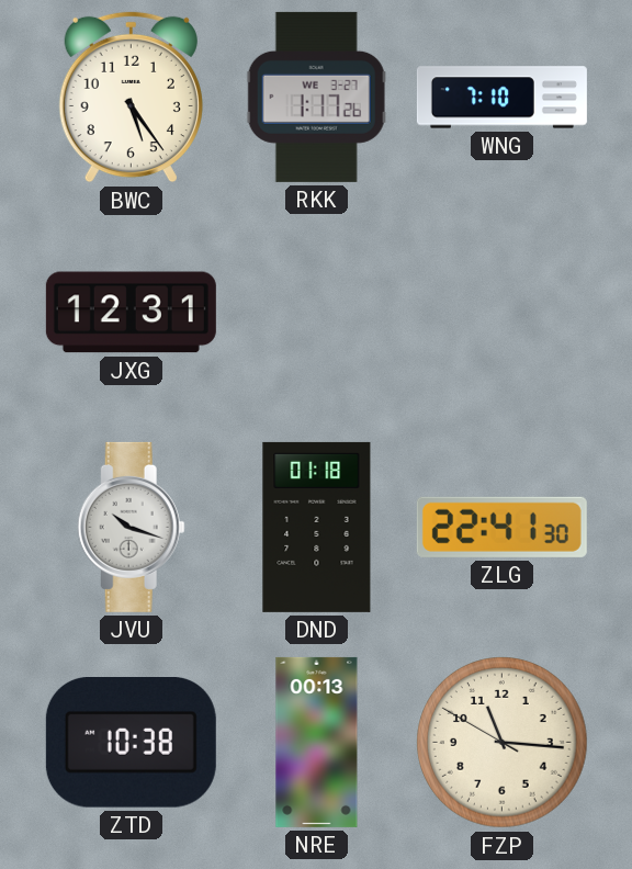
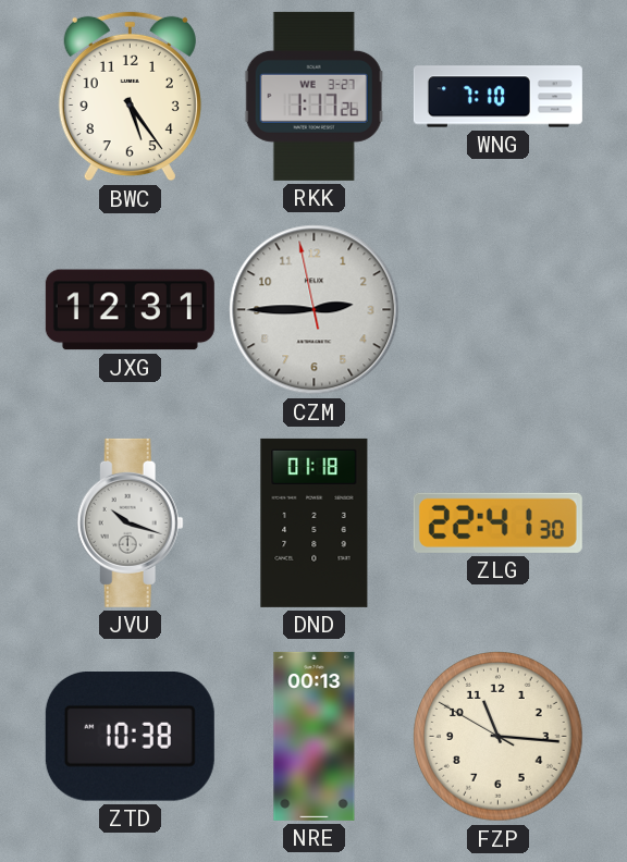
CZM: none -> 2:44 (315, 310)
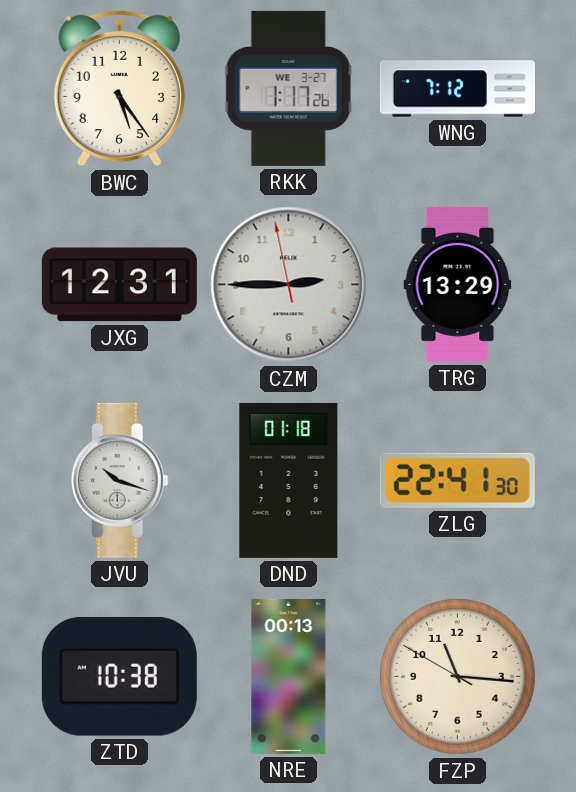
WNG: 7:10 -> 7:12 (457, 89)
TRG: none -> 13:29 (458, 284)
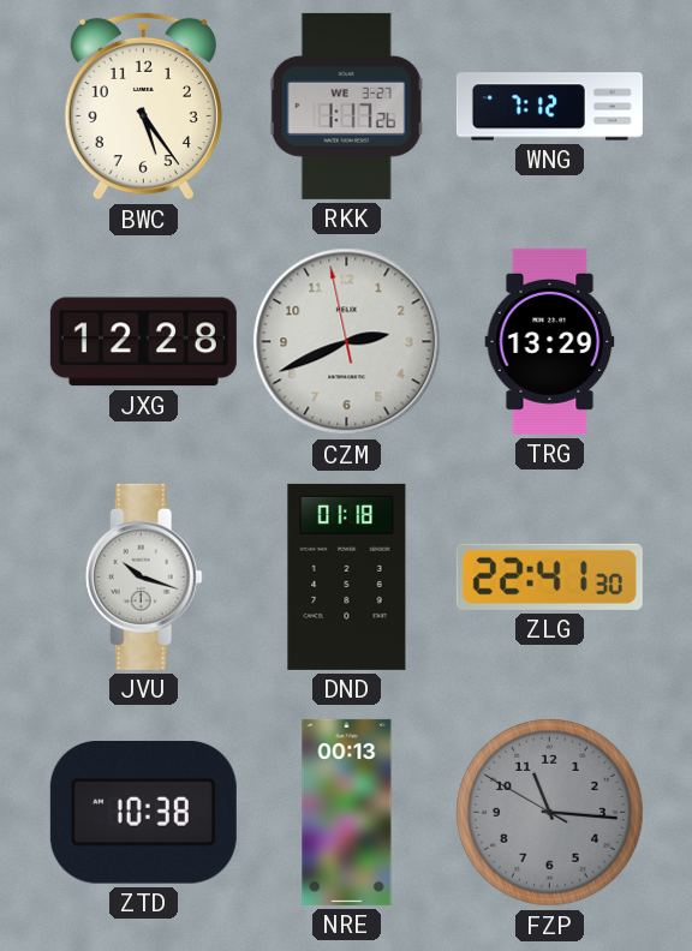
JXG: 12:31 -> 12:28 (143, 342)
CZM: 2:44 -> 2:40 (347, 342)
FZP dial: cream -> grey (550, 813)
